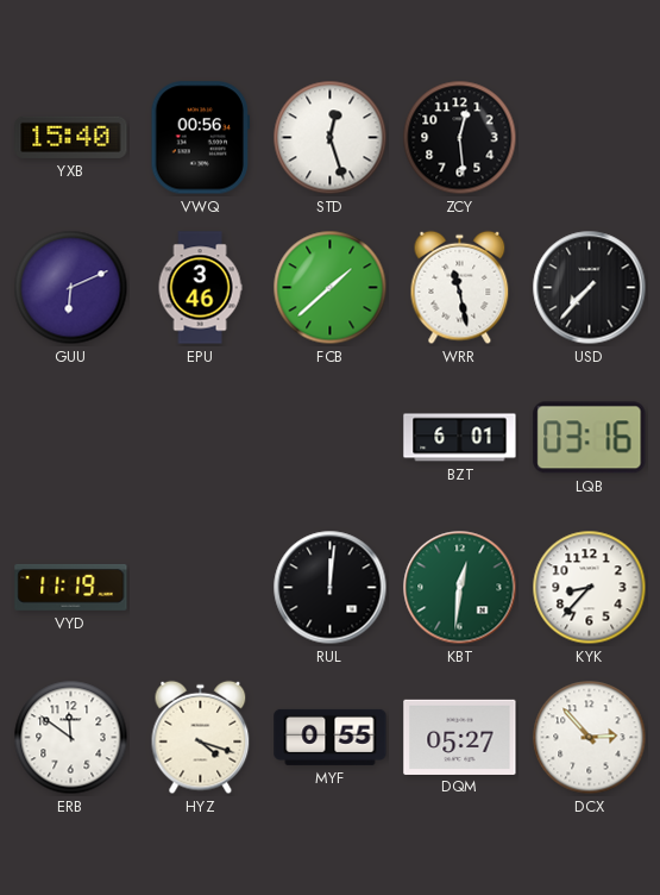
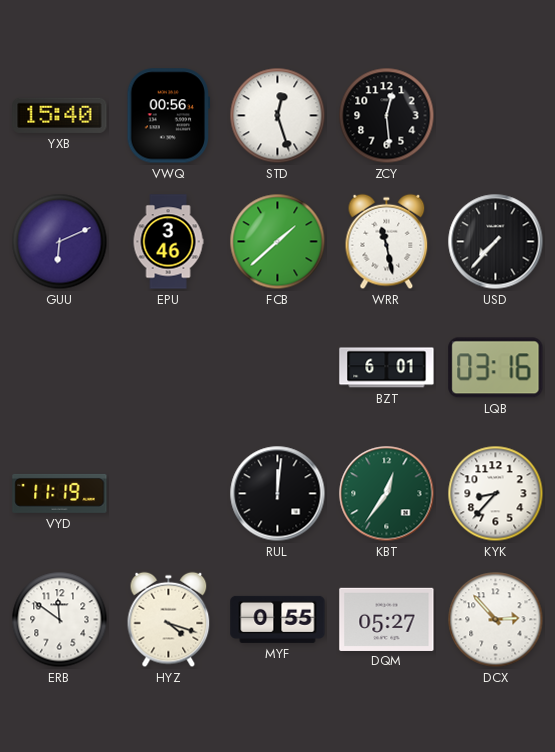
KBT: 12:31 -> 12:36 (387, 494)
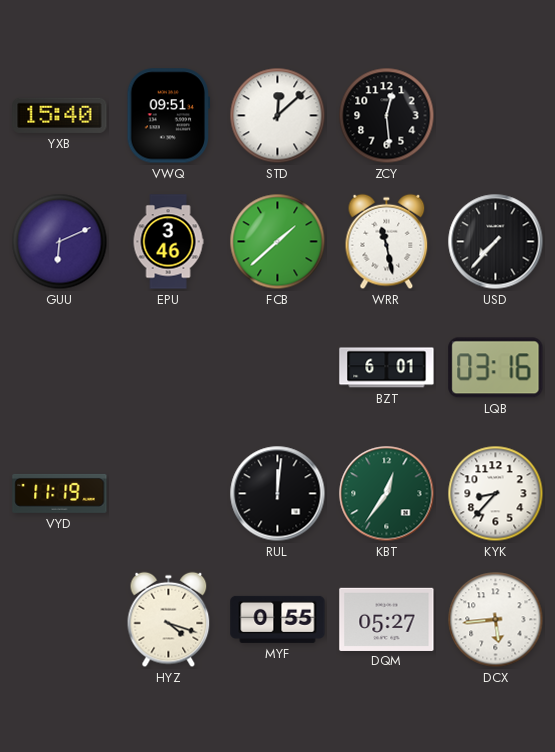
VWQ: 00:56 -> 09:51 (168, 116)
STD: 12:27 -> 12:08 (278, 116)
ERB: 11:51 -> none (60, 620)
DCX: 2:53 -> 5:44 (496, 620)
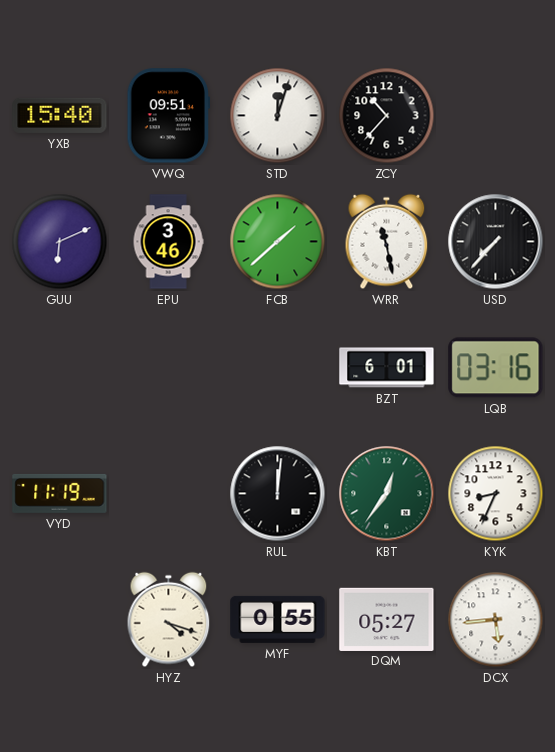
STD: 12:08 -> 12:03 (278, 116)
ZCY: 12:29 -> 10:37 (387, 116)
KYK: 8:37 -> 8:34 (496, 494)
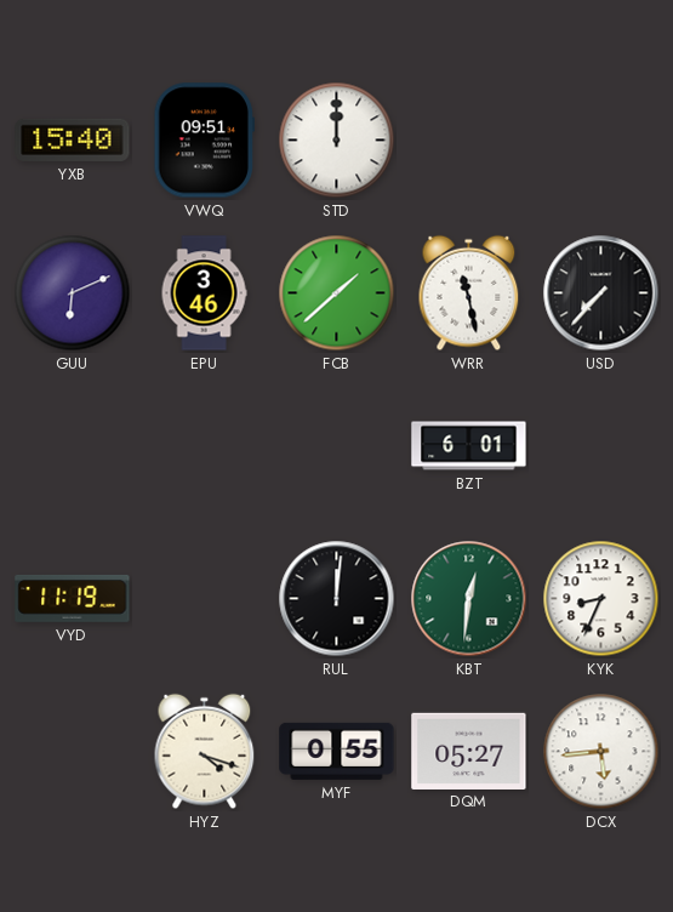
STD: 12:03 -> 12:00 (337, 141)
ZCY: 10:37 -> none (387, 116)
LQB: 03:16 -> none (496, 368)
KBT: 12:36 -> 12:31 (469, 599)
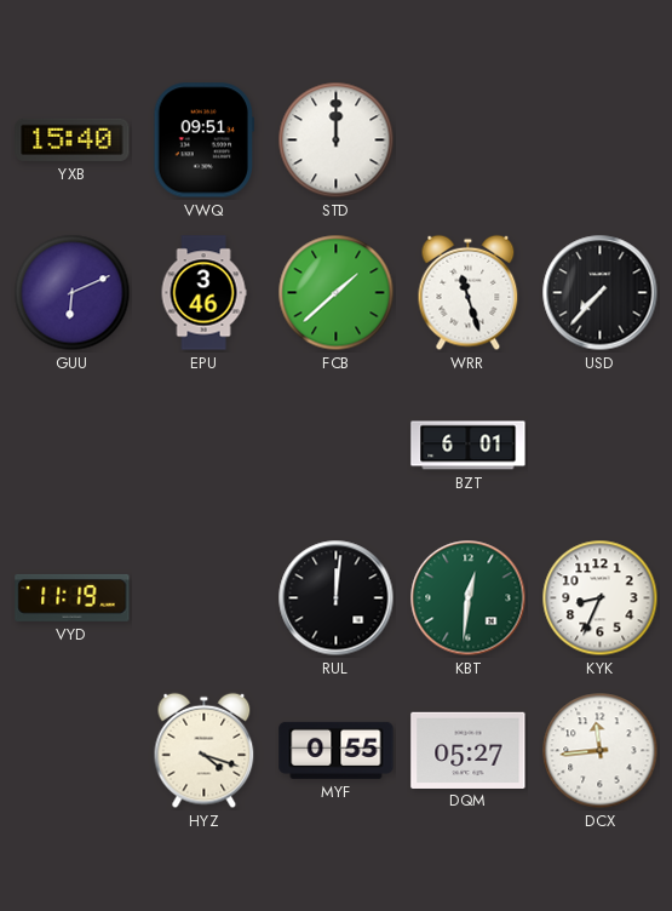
WRR: 11:28 -> 11:27 (469, 293)
DCX: 5:44 -> 11:44 (601, 751)
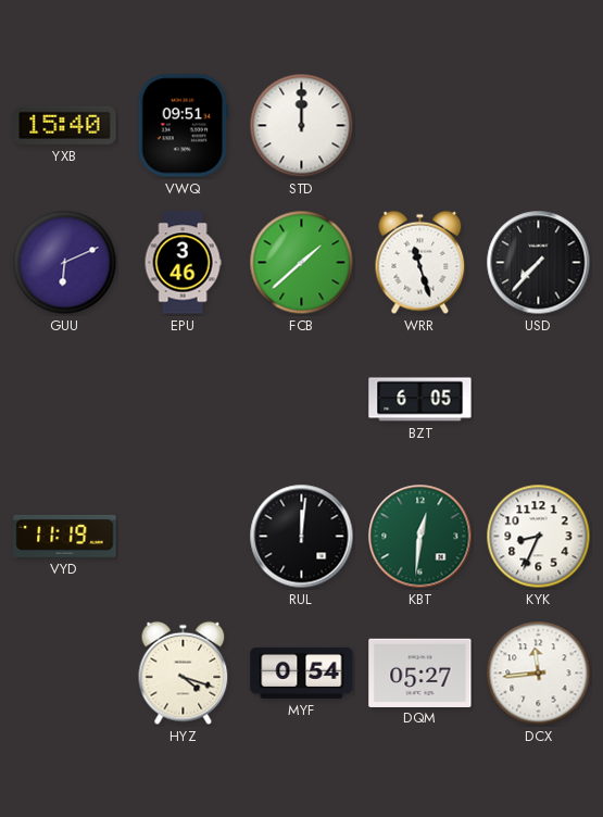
BZT: 6:01 -> 6:05 (420, 400)
MYF: 0:55 -> 0:54 (302, 673)
